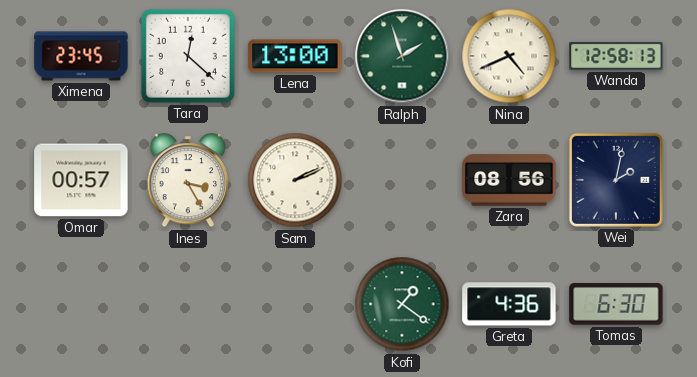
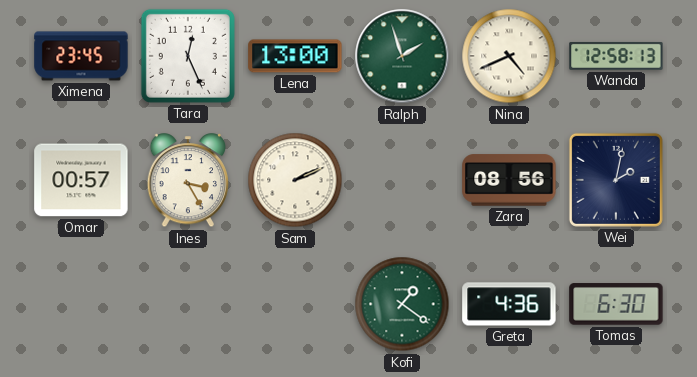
Tara: 12:22 -> 12:26 (188, 56)
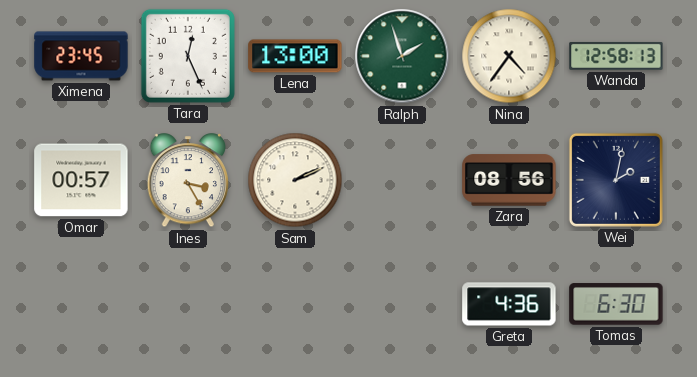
Nina: 4:41 -> 4:36 (509, 56)
Kofi: 1:21 -> none (402, 304)
